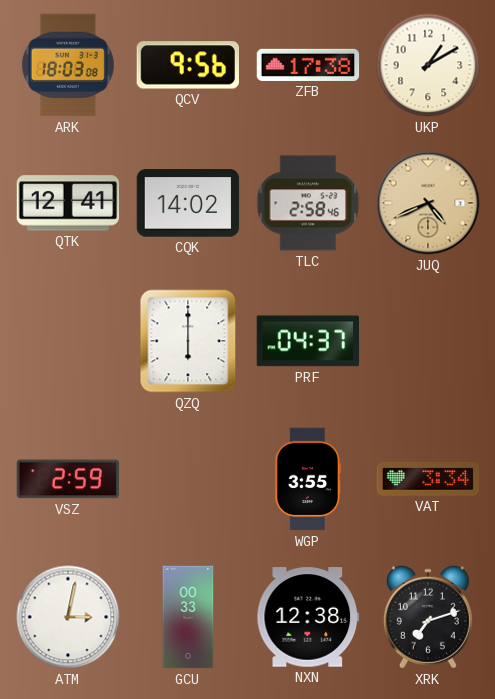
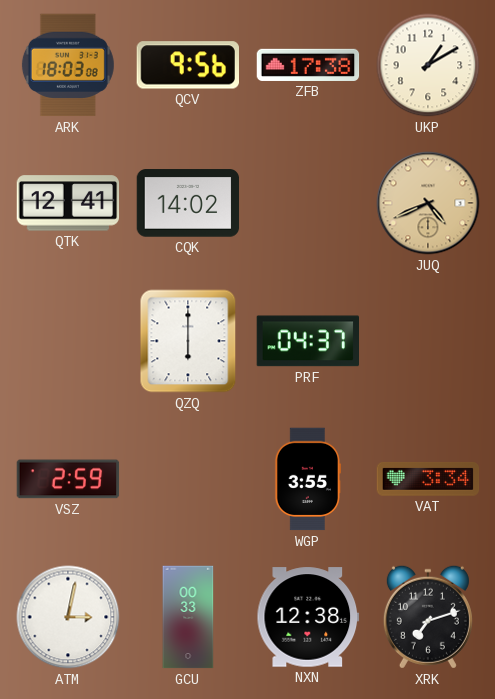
TLC: 2:58 -> none (308, 203)
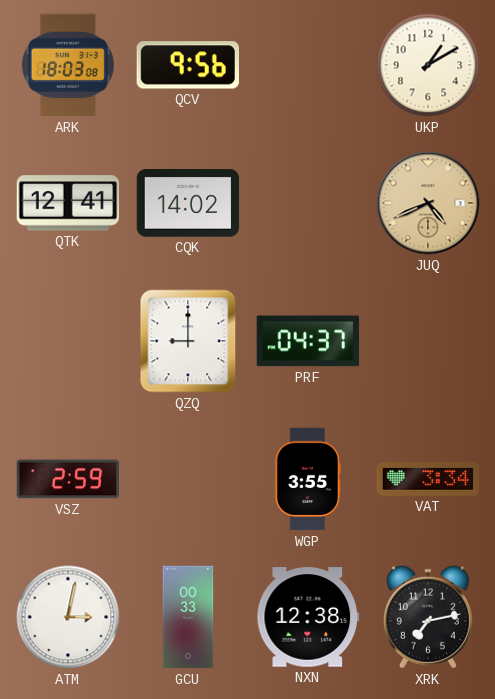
ZFB: 17:38 -> none (308, 65)
QZQ: 6:00 -> 9:00 (188, 341)
XRK: 7:12 -> 7:13 (428, 617)
